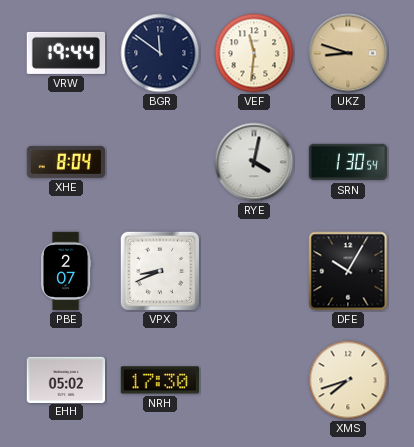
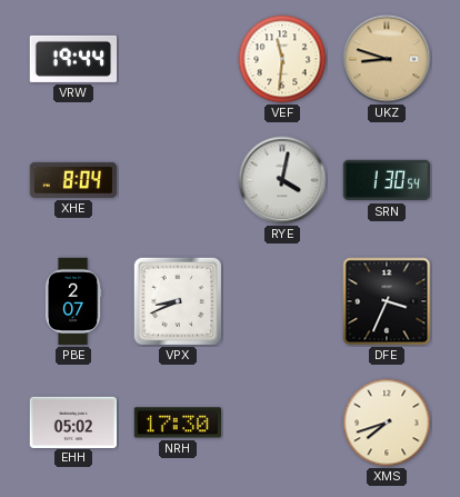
BGR: 11:51 -> none (160, 53)
DFE: 10:05 -> 3:34 (387, 301)
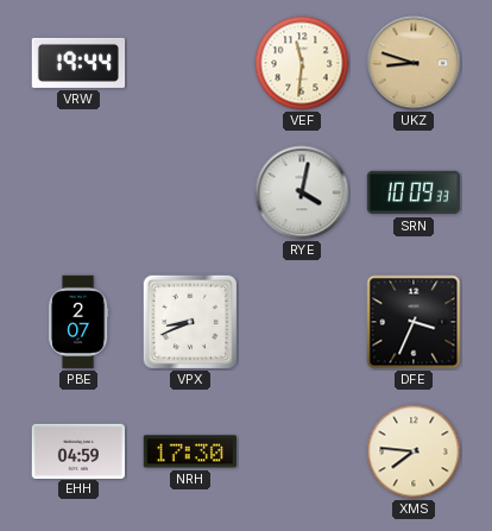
XHE: 8:04 -> none (72, 180)
SRN: 1:30 -> 10:09 (414, 192)
EHH: 05:02 -> 04:59 (78, 450)
XMS: 7:42 -> 7:46 (414, 451)
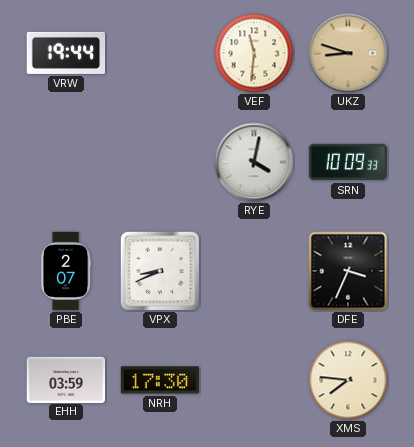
EHH: 04:59 -> 03:59 (66, 379)
